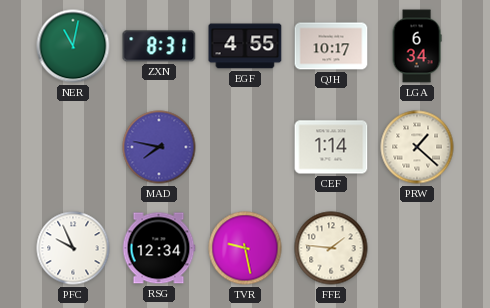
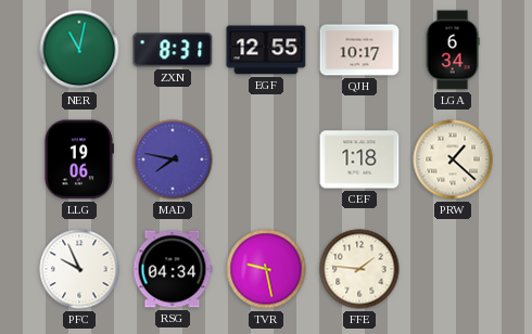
EGF: 4:55 -> 12:55 (266, 50)
LLG: none -> 19:06 (78, 159)
CEF: 1:14 -> 1:18 (359, 159)
RSG: 12:34 -> 04:34 (173, 269)
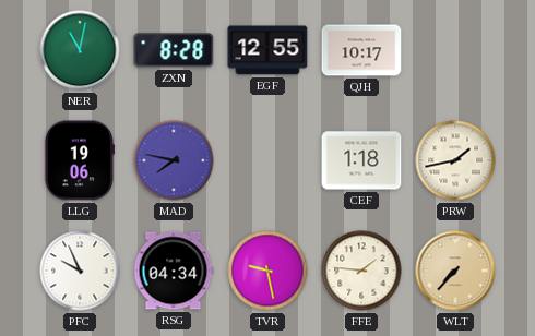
ZXN: 8:31 -> 8:28 (174, 50)
LGA: 6:34 -> none (453, 50)
PRW: 1:22 -> 1:43 (455, 160)
WLT: none -> 7:37 (455, 271)
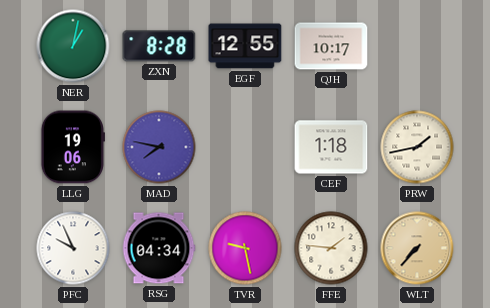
NER: 11:02 -> 1:02 (73, 46)
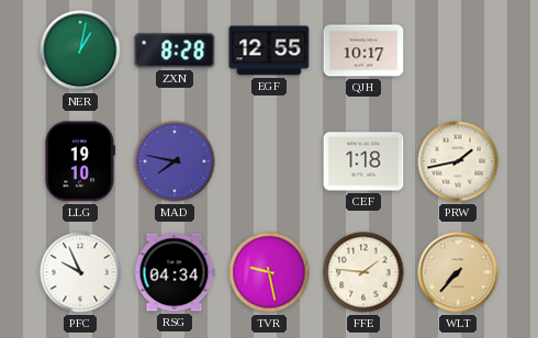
LLG: 19:06 -> 19:10 (79, 161)
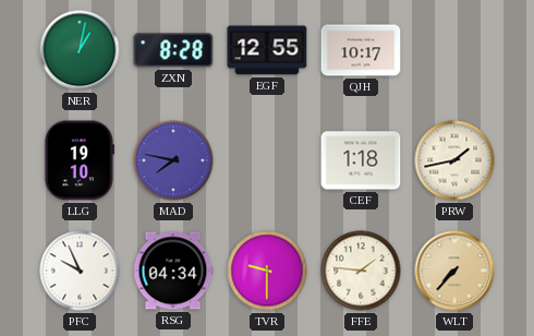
TVR: 9:28 -> 9:30 (267, 271)
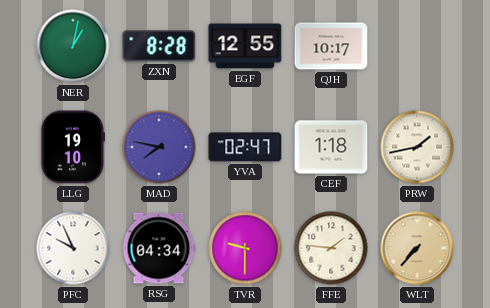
YVA: none -> 02:47 (245, 147)
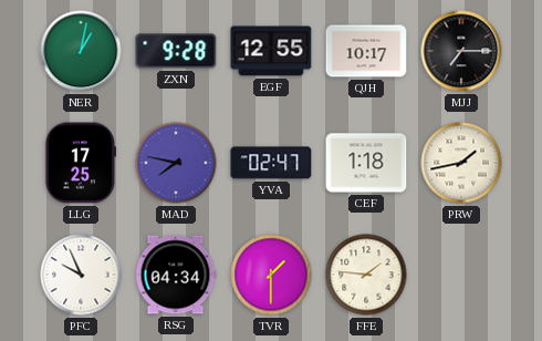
ZXN: 8:28 -> 9:28 (176, 51)
MJJ: none -> 7:15 (461, 51)
LLG: 19:10 -> 17:25 (80, 163)
TVR: 9:30 -> 1:30 (271, 275)
WLT: 7:37 -> none (417, 248)
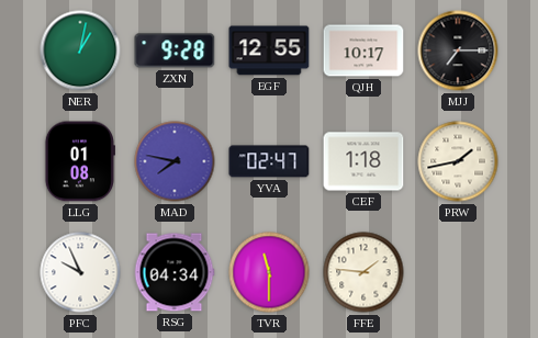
LLG: 17:25 -> 01:08 (79, 161)
TVR: 1:30 -> 11:30 (269, 272)
